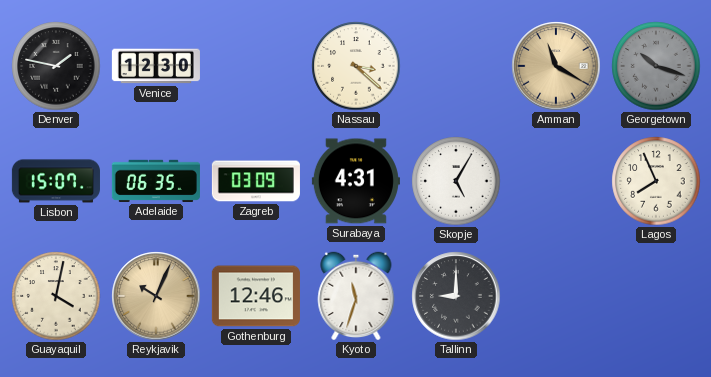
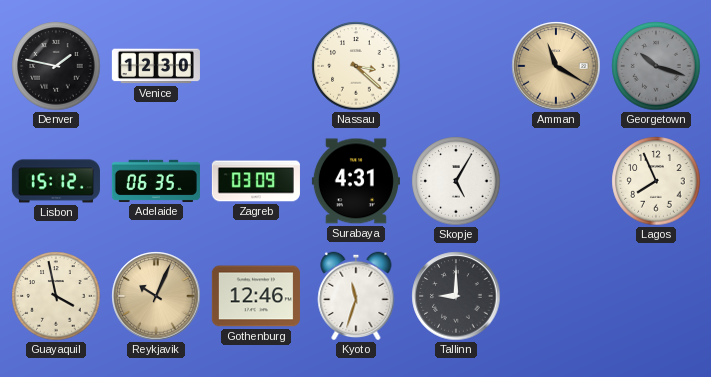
Lisbon: 15:07 -> 15:12 (56, 181)
Guayaquil: 4:02 -> 3:58 (56, 296)
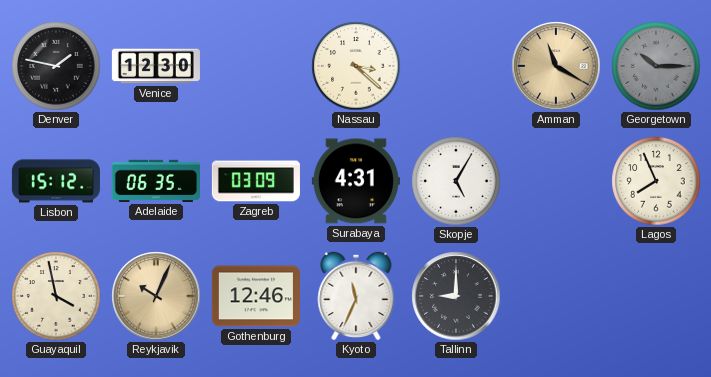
Georgetown: 10:18 -> 10:15 (656, 66)
Kyoto: 11:33 -> 11:34 (356, 296)
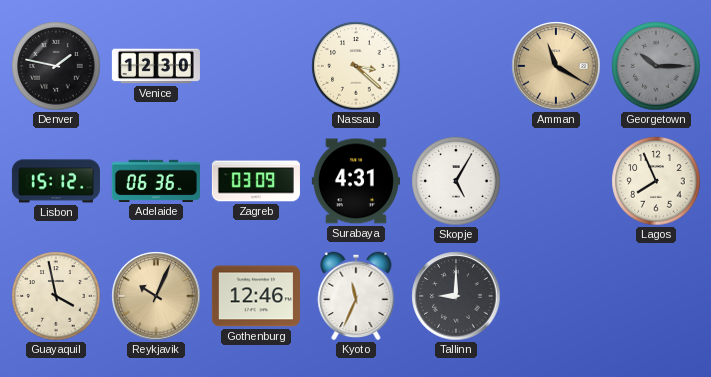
Adelaide: 06:35 -> 06:36 (156, 181)
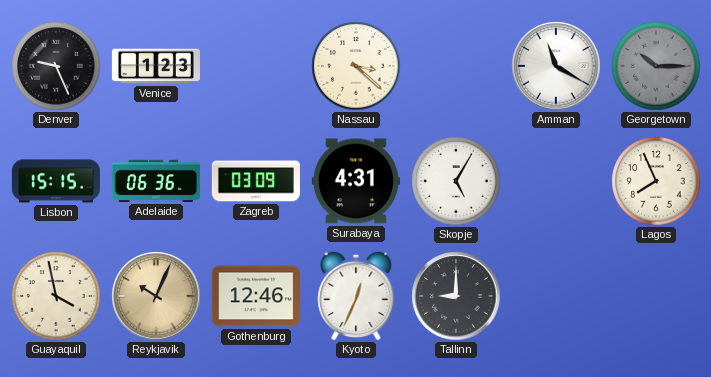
Denver: 1:47 -> 9:26 (56, 66)
Venice: 12:30 -> 1:23 (156, 66)
Amman dial: champagne -> white (556, 66)
Lisbon: 15:12 -> 15:15 (56, 181)
Kyoto: 11:34 -> 12:34 (356, 296)
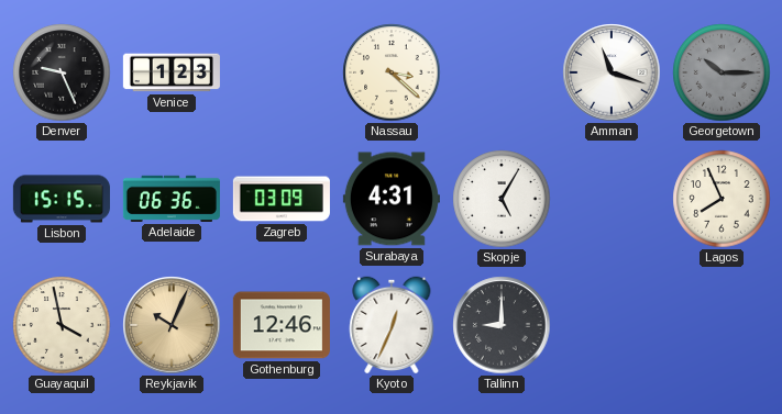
Amman: 11:20 -> 11:18 (612, 72)
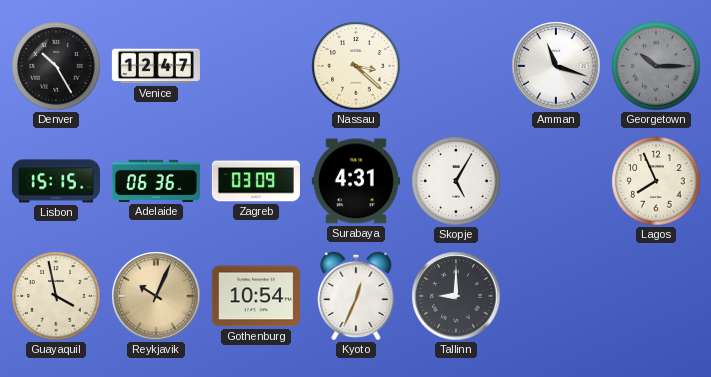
Denver: 9:26 -> 10:25 (56, 66)
Venice: 1:23 -> 12:47 (156, 66)
Gothenburg: 12:46 -> 10:54 (256, 296)
